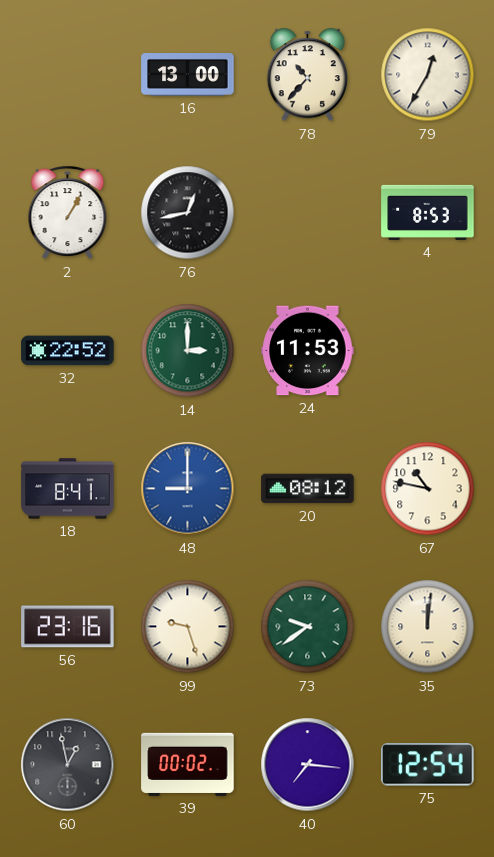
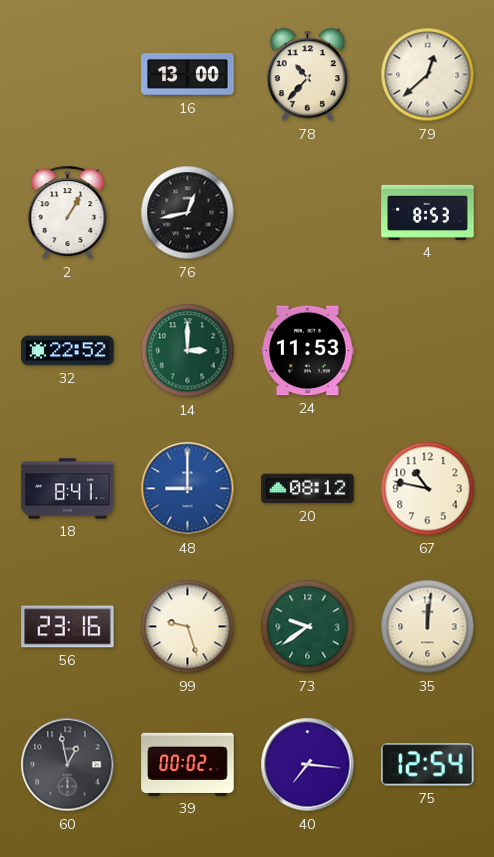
79: 12:35 -> 12:38 (428, 75)
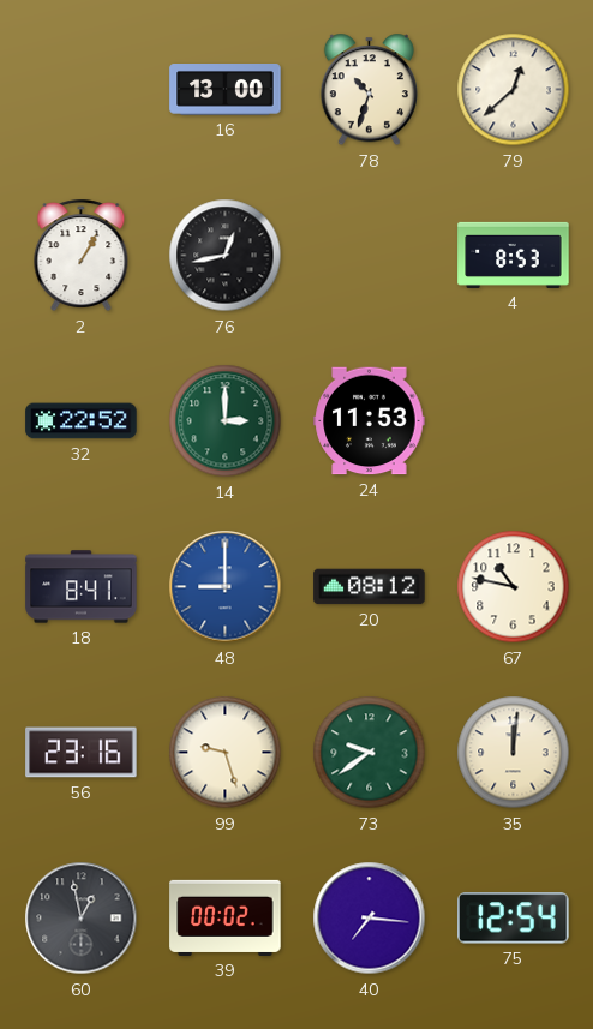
78: 10:37 -> 10:33 (369, 90)
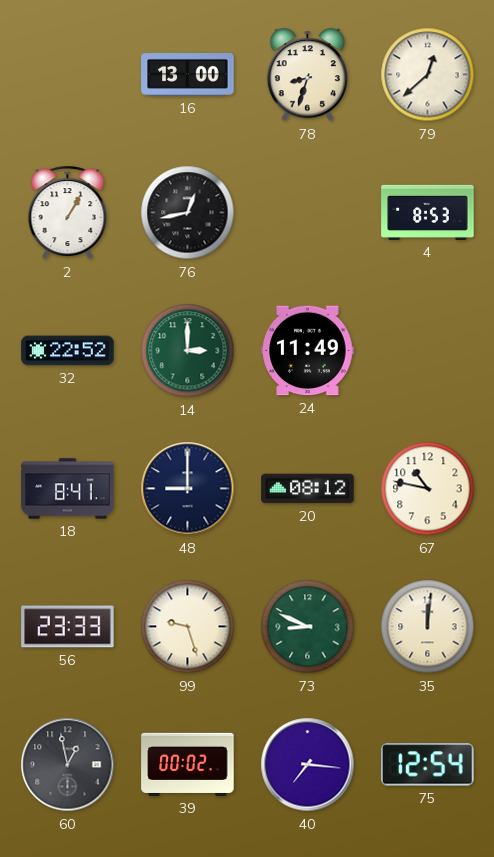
78: 10:33 -> 8:33 (307, 75)
24: 11:53 -> 11:49 (308, 351)
48 dial: blue -> navy (188, 489)
56: 23:16 -> 23:33 (68, 627)
73: 9:39 -> 8:49 (308, 627)
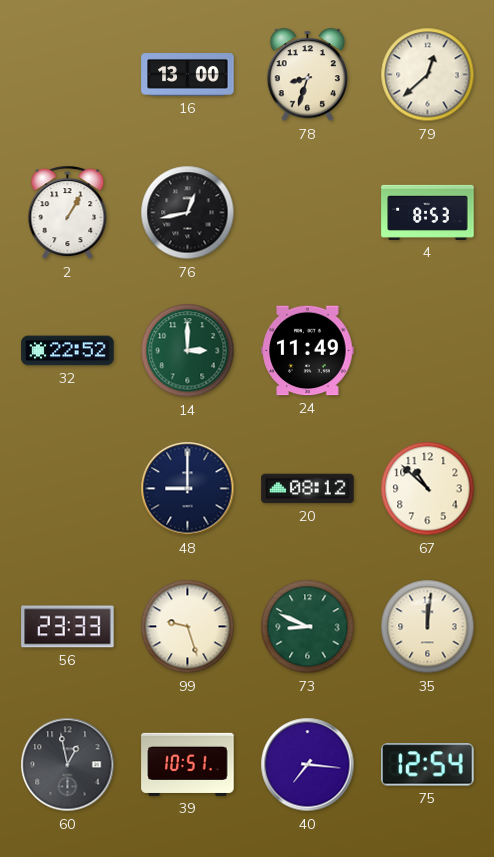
18: 8:41 -> none (68, 489)
67: 10:47 -> 10:52 (428, 489)
39: 00:02 -> 10:51 (188, 764)
